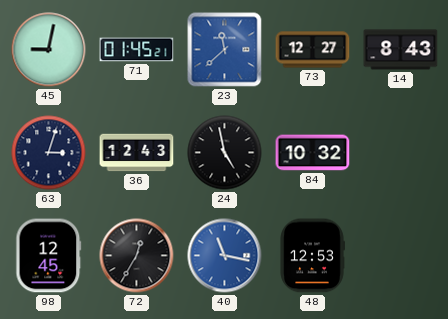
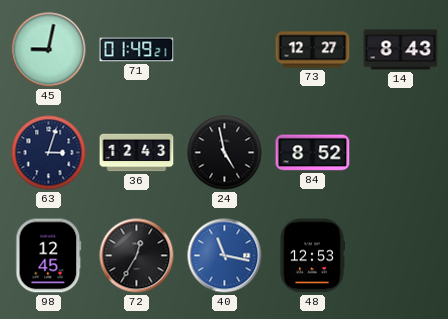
71: 01:45 -> 01:49 (137, 50)
23: 11:38 -> none (225, 50)
84: 10:32 -> 8:52 (313, 153)
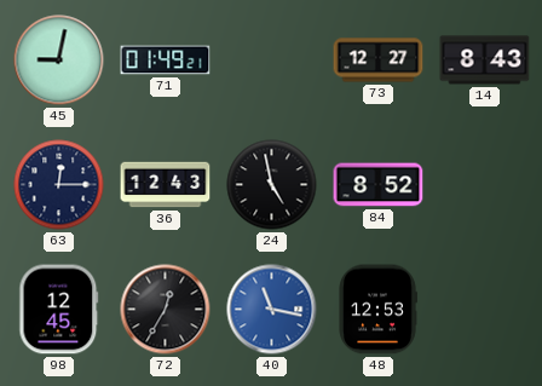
63: 3:03 -> 12:15 (59, 185)
